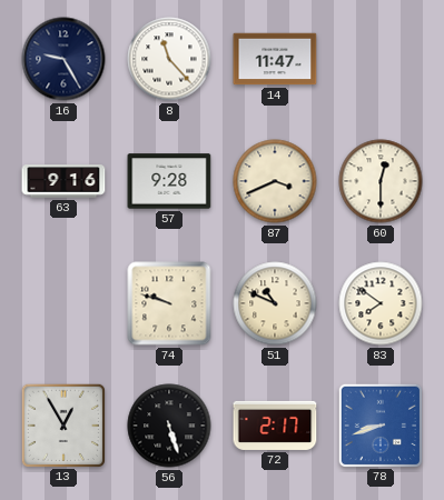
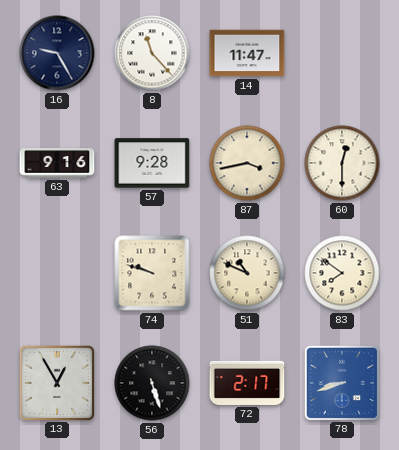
87: 3:41 -> 3:43 (247, 163)
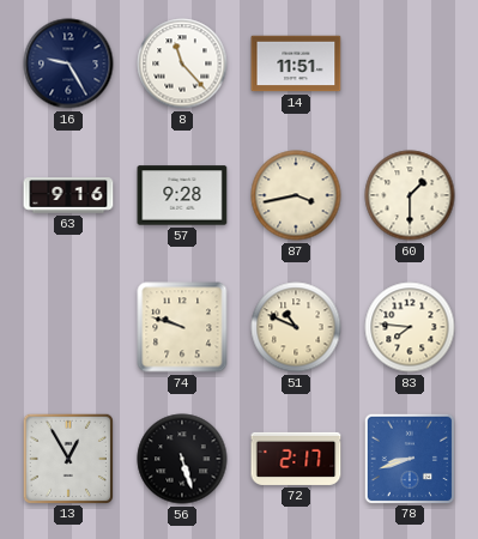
14: 11:47 -> 11:51 (296, 63)
60: 12:30 -> 1:30 (410, 195)
83: 7:51 -> 7:46 (410, 327)
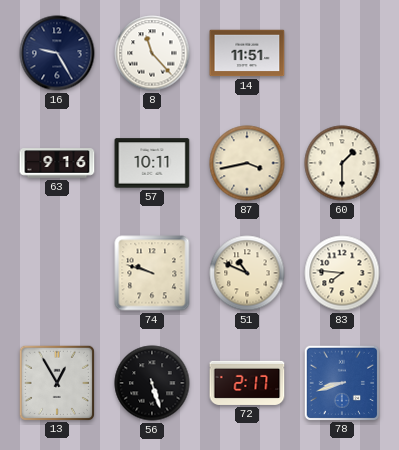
57: 9:28 -> 10:11 (152, 163)
